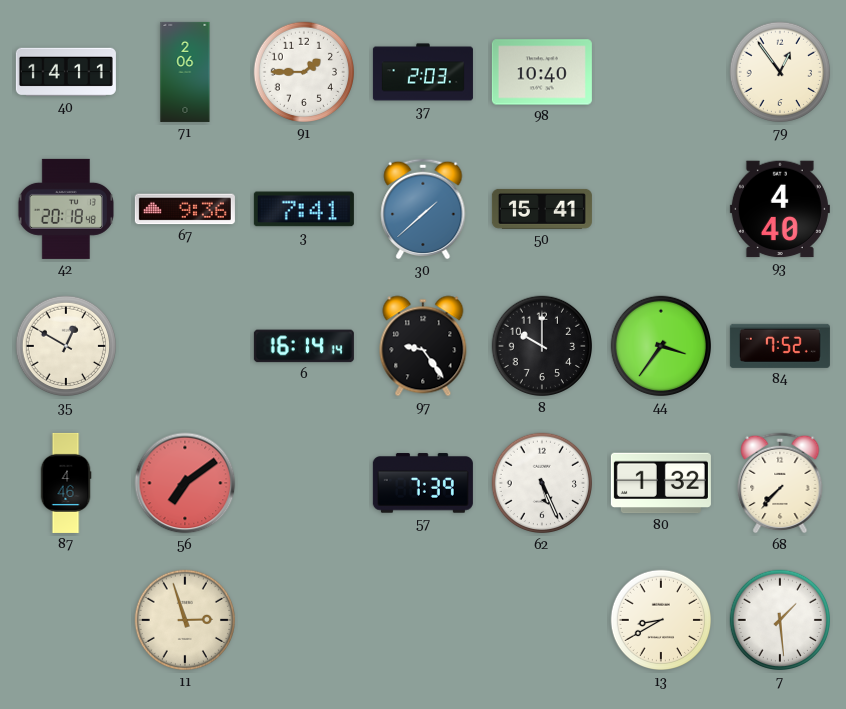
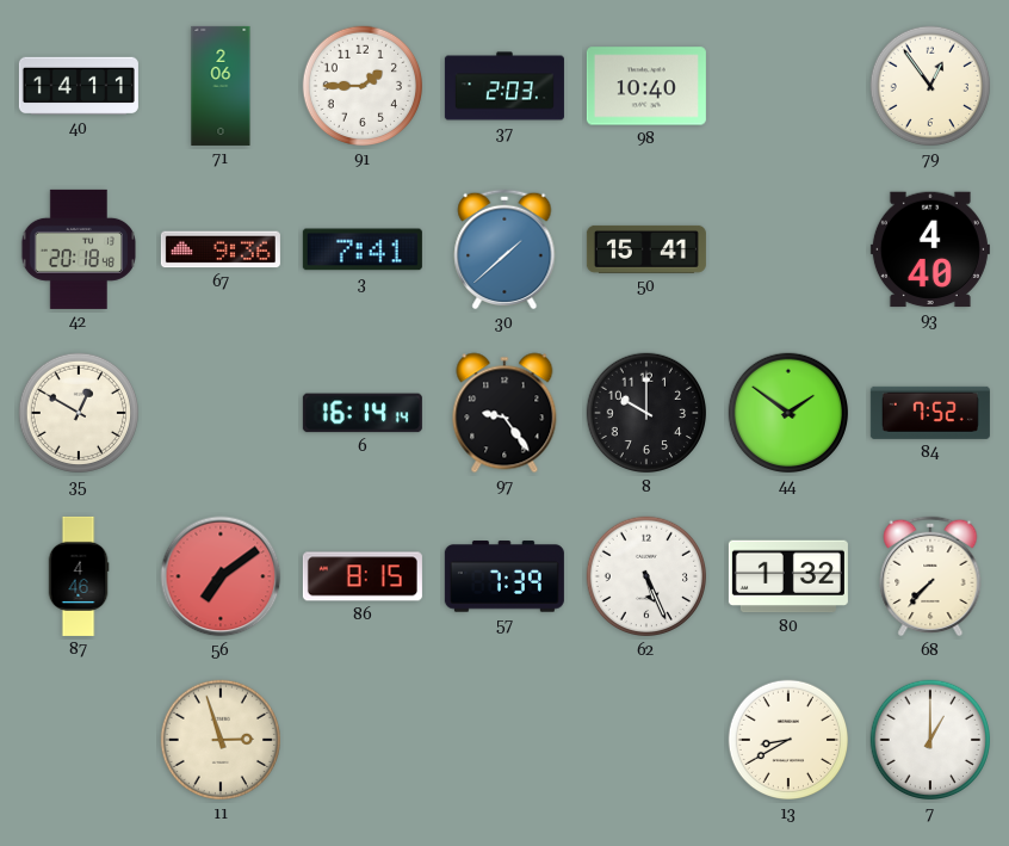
44: 3:36 -> 1:51 (788, 413)
86: none -> 8:15 (363, 576)
7: 1:29 -> 1:00 (930, 740)
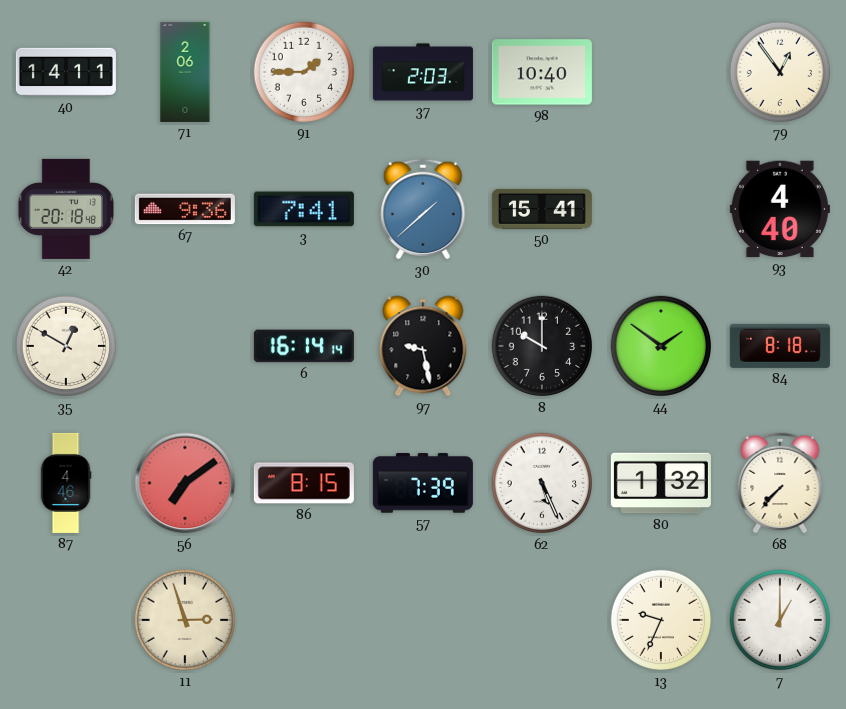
97: 9:24 -> 9:28 (423, 346)
84: 7:52 -> 8:18 (780, 346)
13: 8:40 -> 9:34 (661, 620)
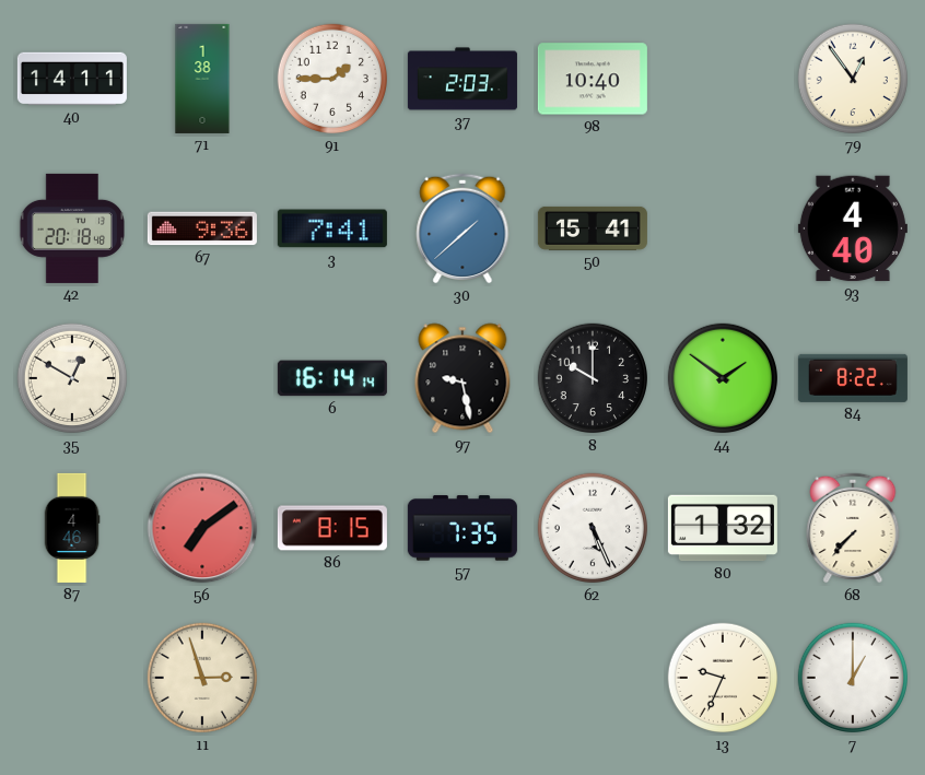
71: 2:06 -> 1:38 (202, 79)
84: 8:18 -> 8:22 (853, 378)
57: 7:39 -> 7:35 (463, 528)
